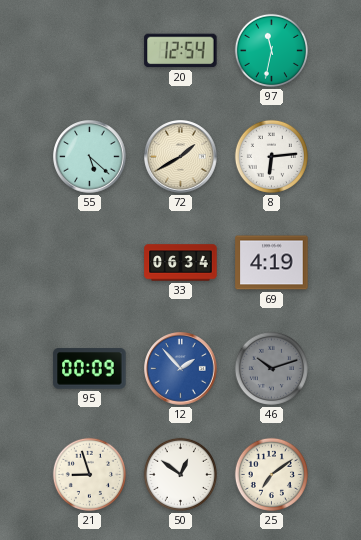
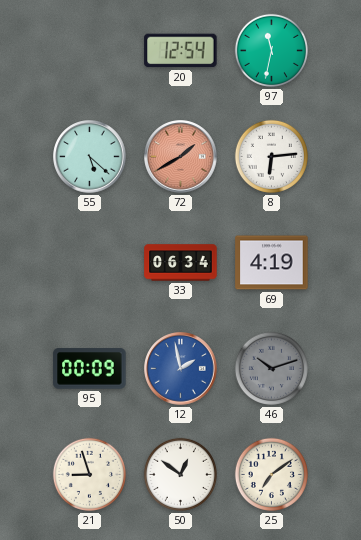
72 dial: cream -> salmon (181, 157)
12: 1:53 -> 1:58 (181, 369)
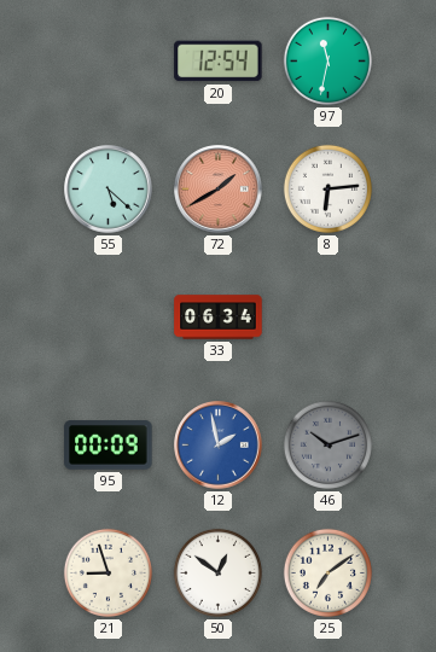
69: 4:19 -> none (272, 263)
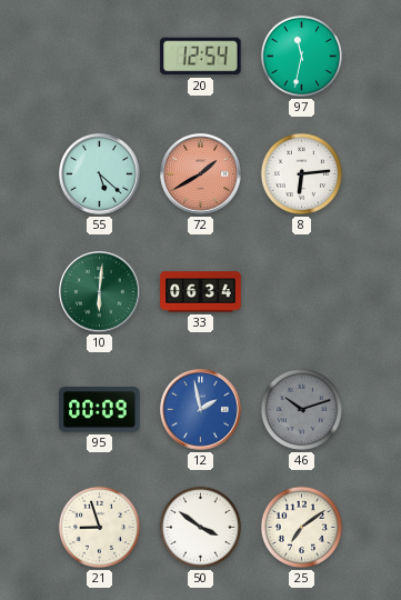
10: none -> 6:01 (100, 292)
50: 12:51 -> 3:51 (200, 527)
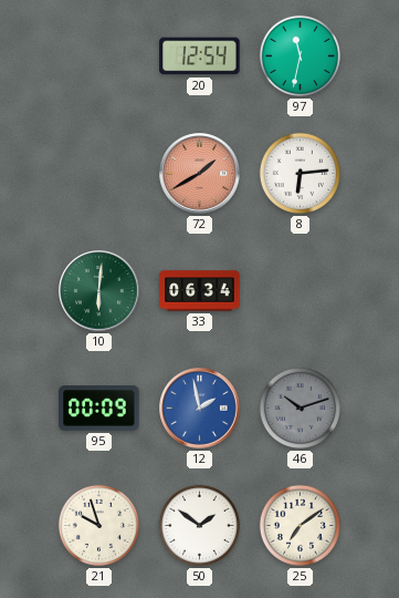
55: 5:22 -> none (100, 174)
21: 8:57 -> 9:57 (98, 525)
50: 3:51 -> 1:51 (199, 525)
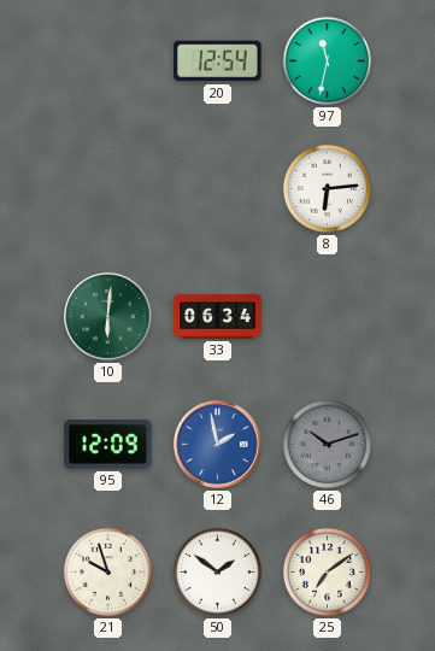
72: 1:40 -> none (200, 174)
95: 00:09 -> 12:09 (108, 445)
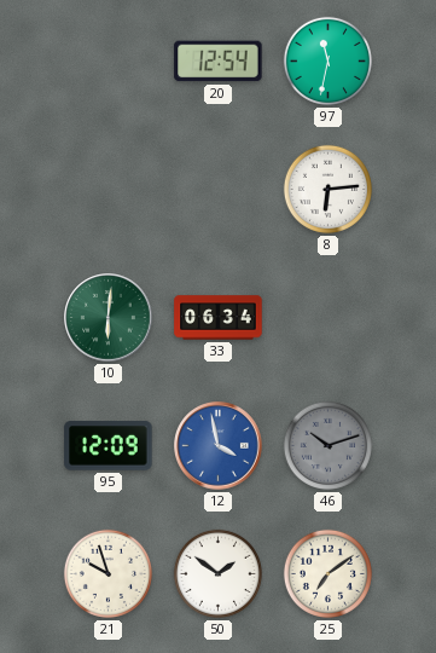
12: 1:58 -> 3:58 (219, 446)
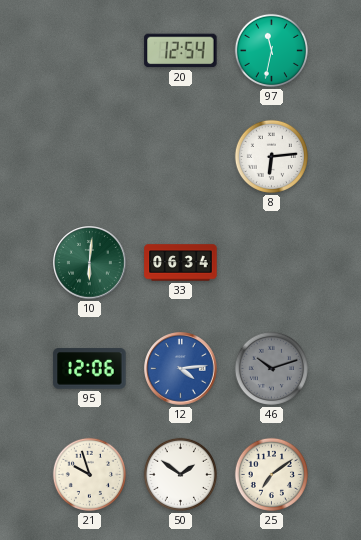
95: 12:09 -> 12:06 (90, 369)
12: 3:58 -> 4:14 (181, 369)
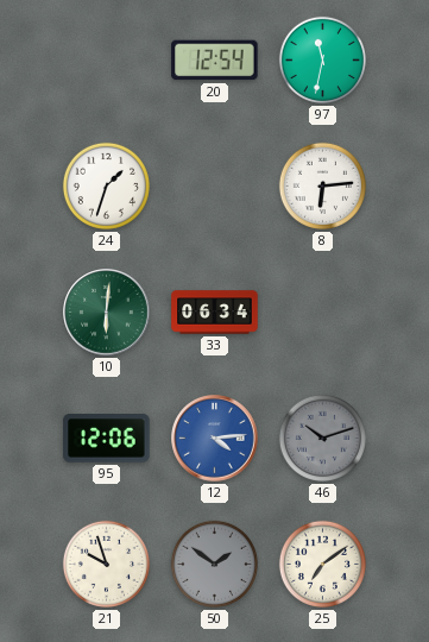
24: none -> 1:33 (106, 185)
50 dial: white -> grey (214, 564)
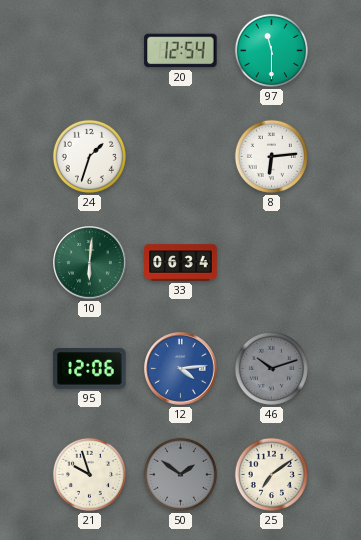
97: 11:32 -> 11:30 (271, 50)
